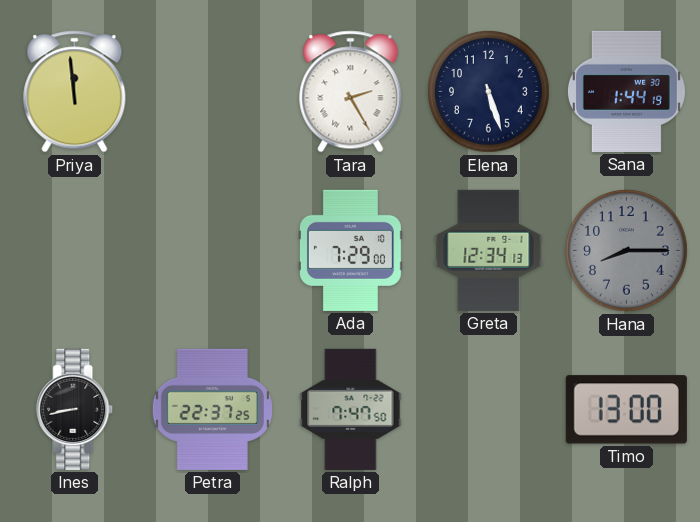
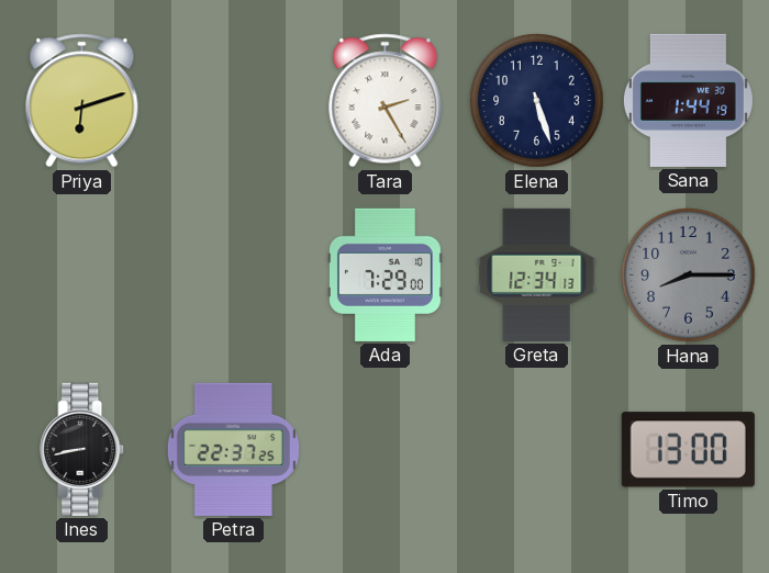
Priya: 11:59 -> 6:12 (82, 101)
Ralph: 7:47 -> none (351, 409)
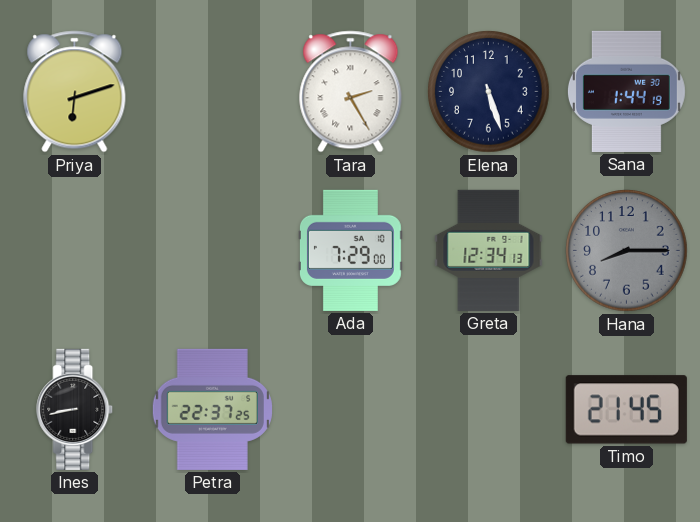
Timo: 13:00 -> 21:45 (626, 410)
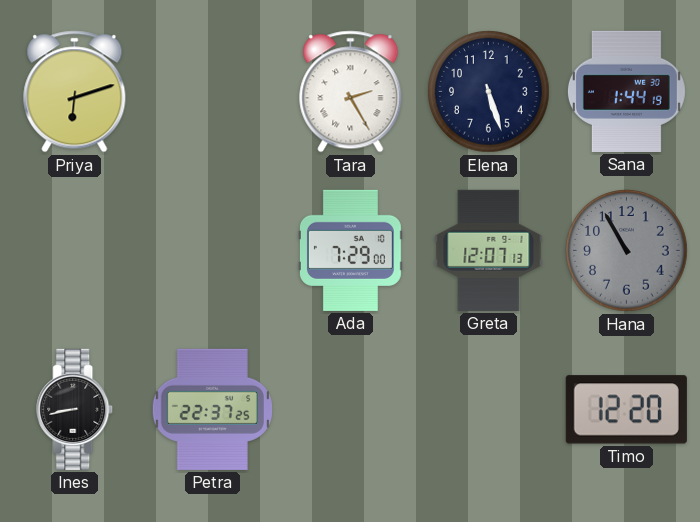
Greta: 12:34 -> 12:07 (489, 250)
Hana: 8:15 -> 10:55 (627, 251)
Timo: 21:45 -> 12:20 (626, 410)
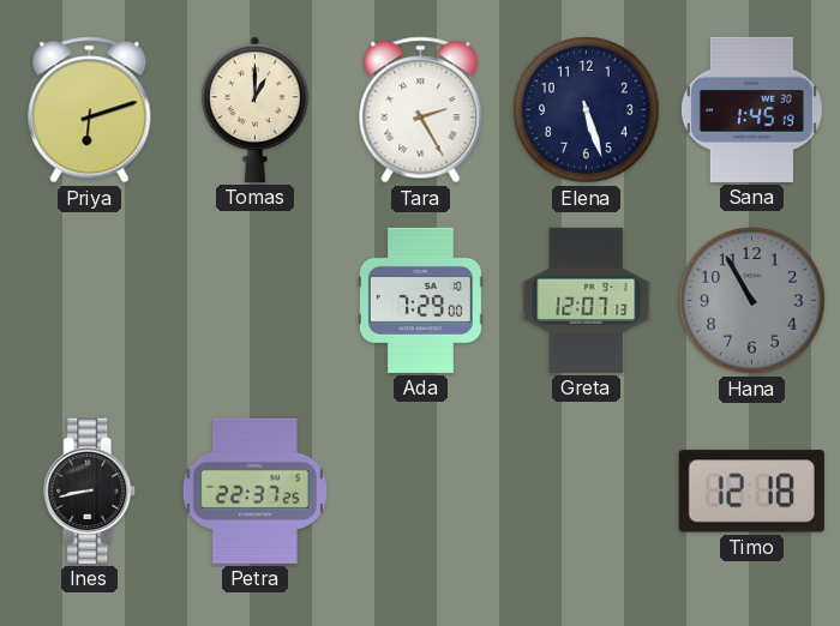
Tomas: none -> 1:00 (256, 109)
Sana: 1:44 -> 1:45 (751, 109)
Timo: 12:20 -> 12:18 (751, 492)
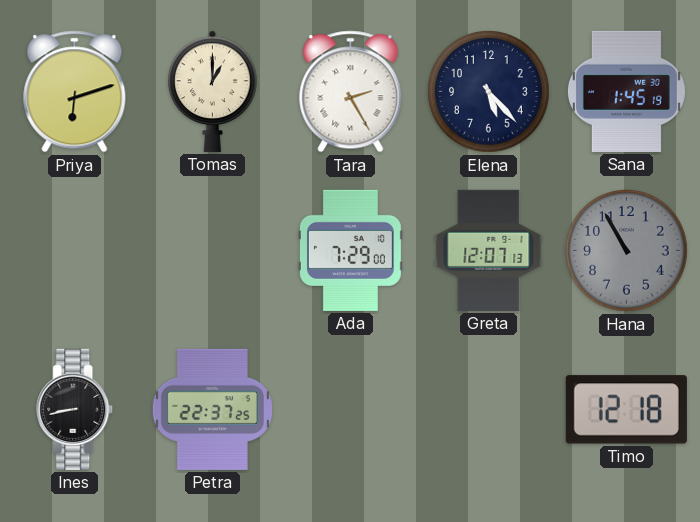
Elena: 5:27 -> 5:23 (489, 92)
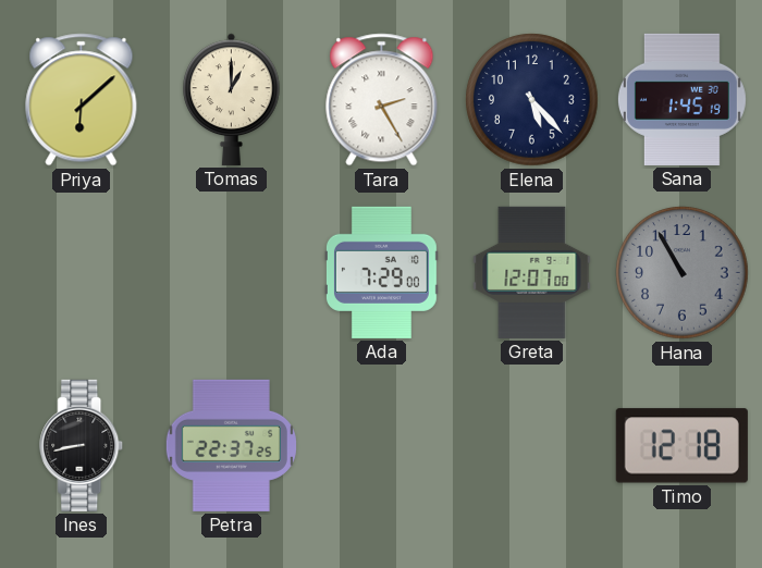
Priya: 6:12 -> 6:08 (82, 100)
Greta: 12:07:13 -> 12:07:00 (532, 272)
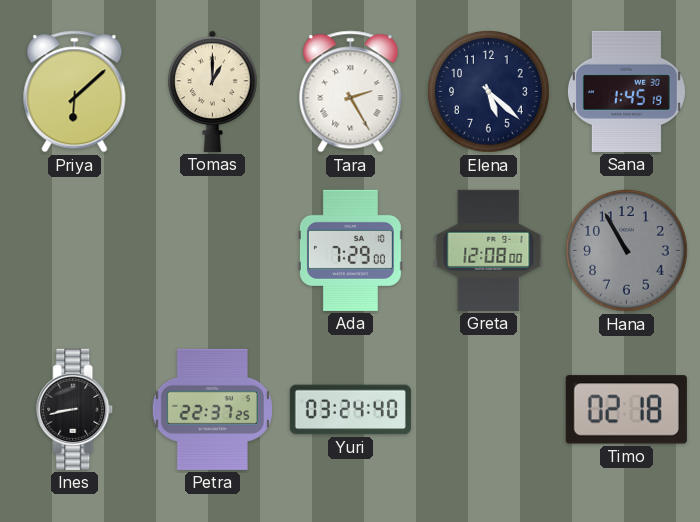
Elena: 5:23 -> 5:22 (489, 92)
Greta: 12:07 -> 12:08 (489, 250)
Yuri: none -> 03:24 (350, 410)
Timo: 12:18 -> 02:18 (626, 410)
